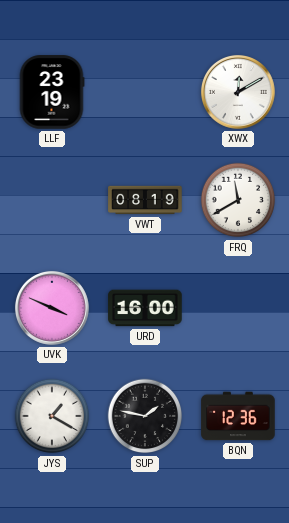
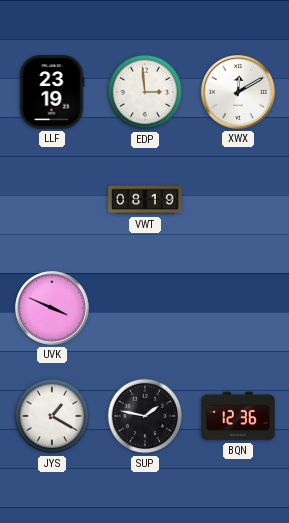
EDP: none -> 2:59 (145, 92)
FRQ: 11:40 -> none (238, 200)
URD: 16:00 -> none (145, 308)
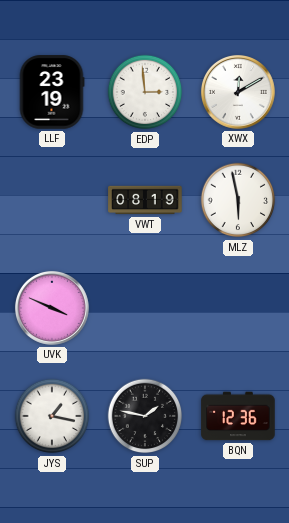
MLZ: none -> 5:58 (238, 200)
JYS: 1:20 -> 1:17 (52, 416)
